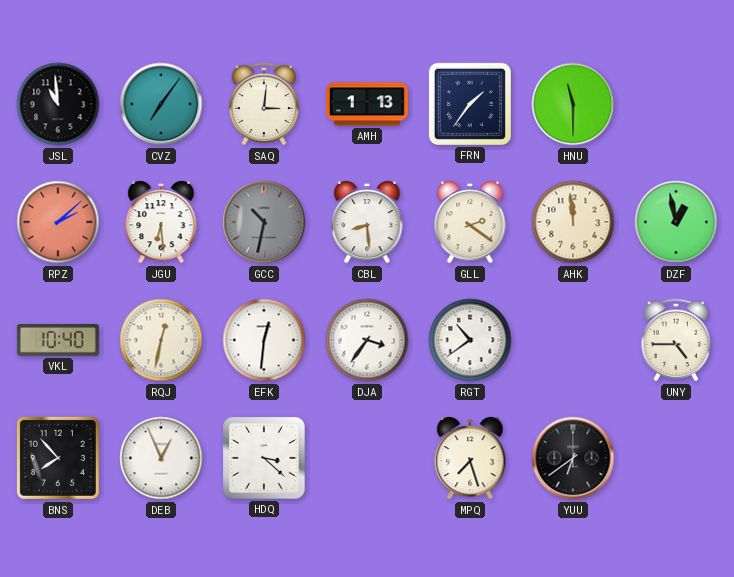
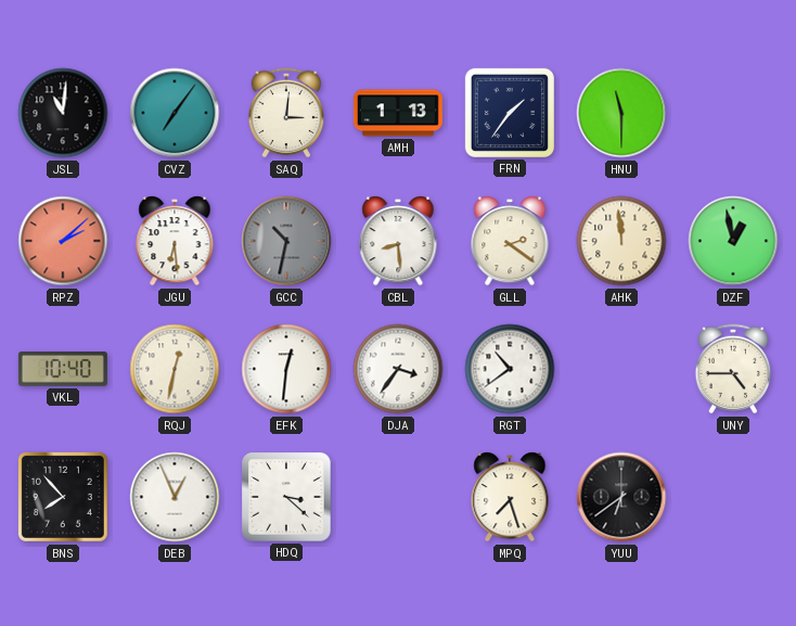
JSL: 10:59 -> 11:01 (63, 113)
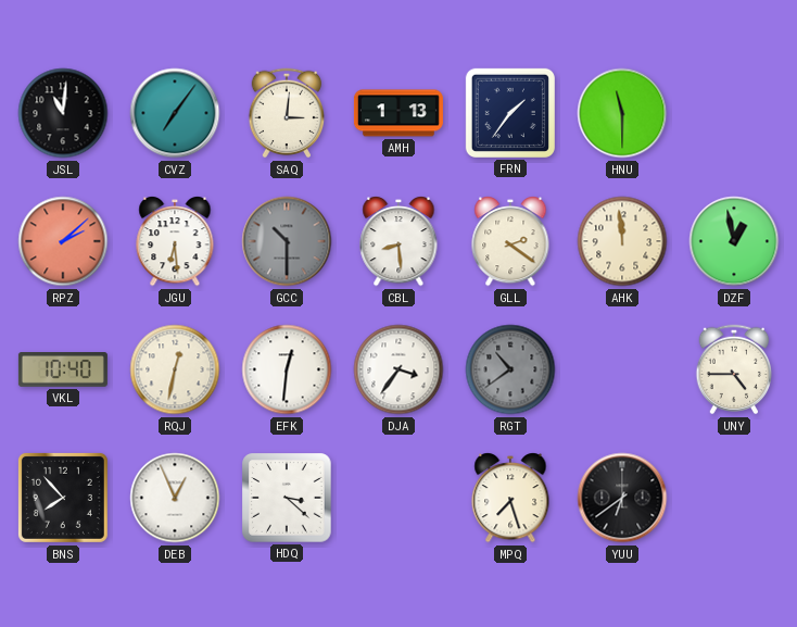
GCC: 10:32 -> 10:30 (287, 241)
RGT dial: white -> grey (510, 369)
